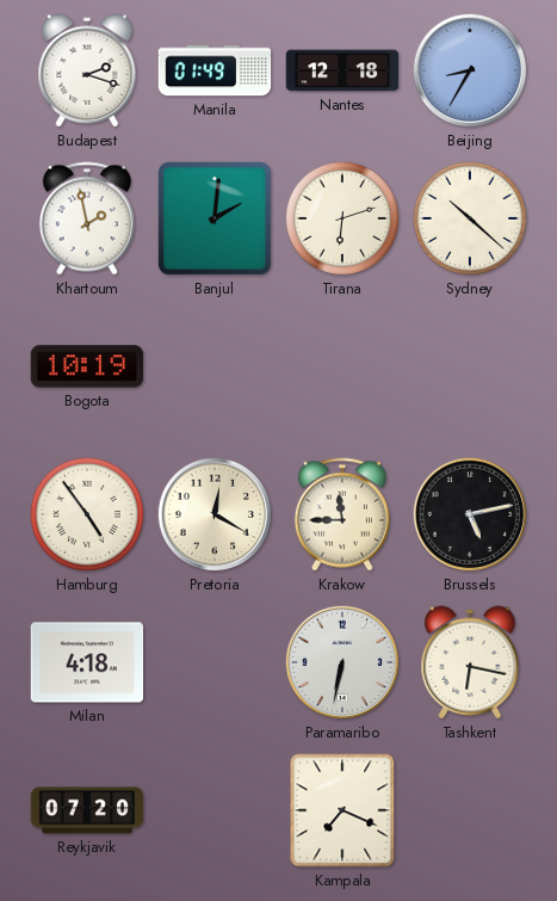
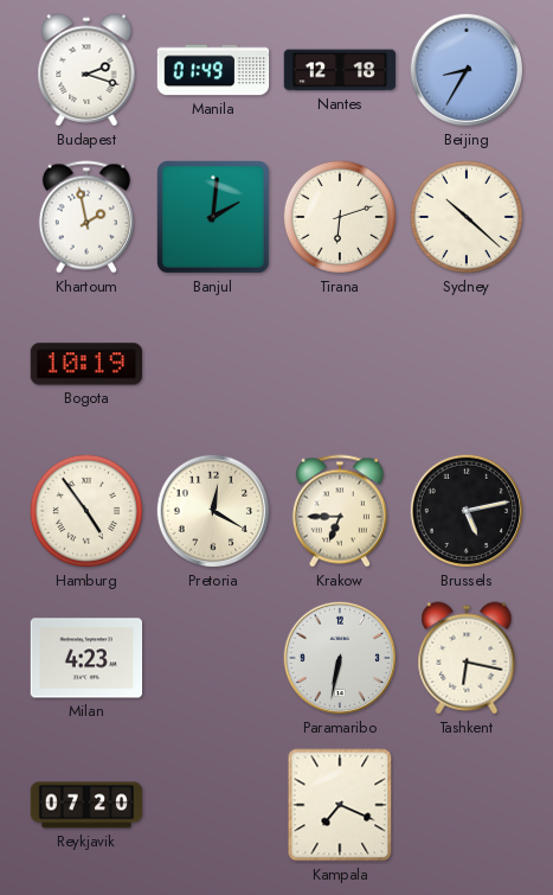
Krakow: 11:45 -> 6:45 (340, 511)
Milan: 4:18 -> 4:23 (86, 658)
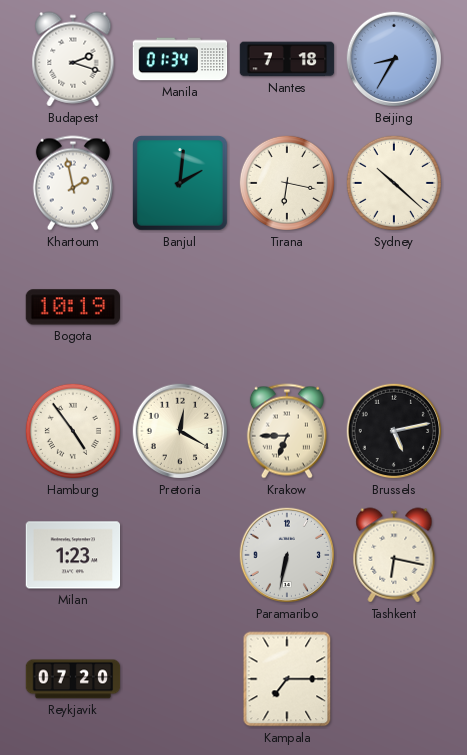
Manila: 01:49 -> 01:34 (180, 59)
Nantes: 12:18 -> 7:18 (287, 59)
Tirana: 6:12 -> 6:17 (287, 183)
Milan: 4:23 -> 1:23 (73, 555)
Kampala: 7:19 -> 7:15 (287, 679)
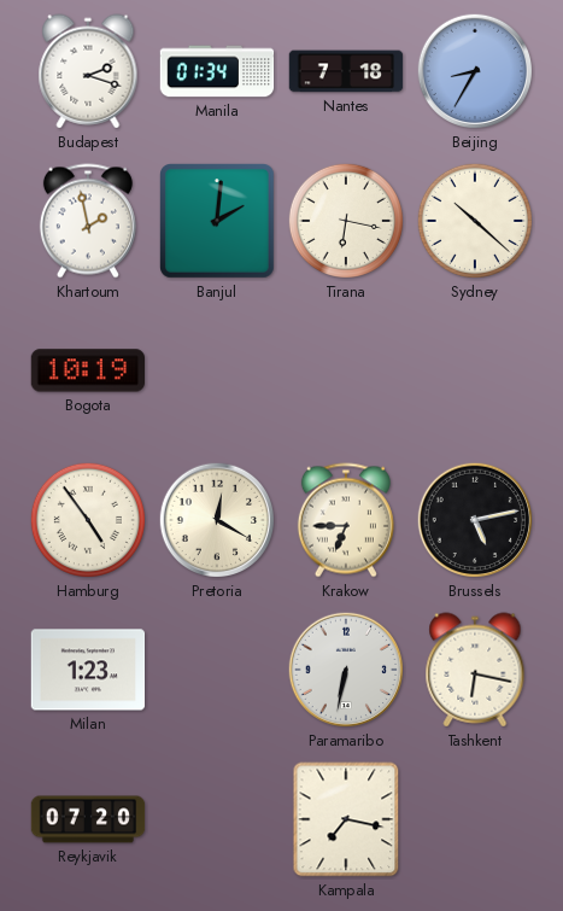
Kampala: 7:15 -> 7:17 (346, 819)
